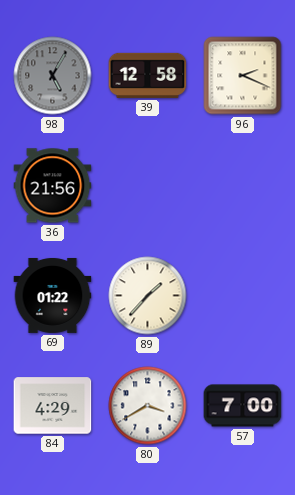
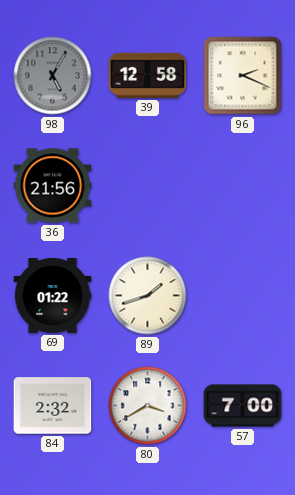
89: 1:37 -> 1:42 (148, 296)
84: 4:29 -> 2:32 (53, 406)
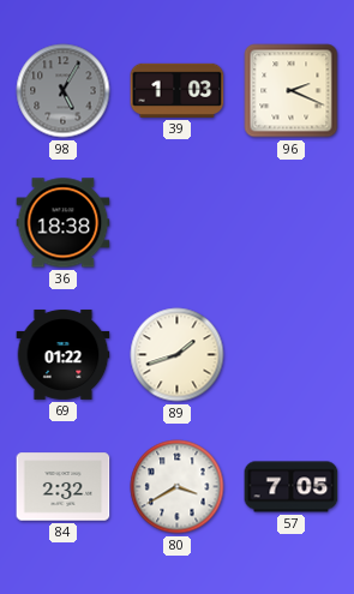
39: 12:58 -> 1:03 (178, 90)
36: 21:56 -> 18:38 (64, 223)
57: 7:00 -> 7:05 (292, 487)
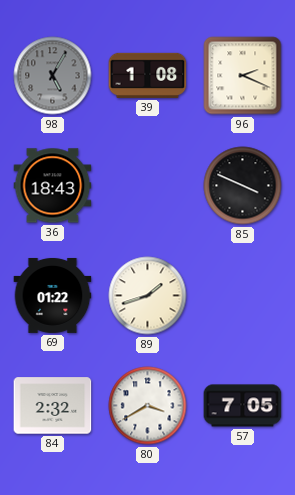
39: 1:03 -> 1:08 (148, 75)
36: 18:38 -> 18:43 (53, 186)
85: none -> 3:49 (243, 186)
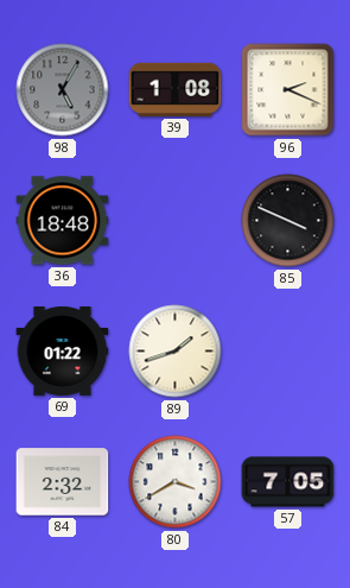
36: 18:43 -> 18:48 (63, 221)
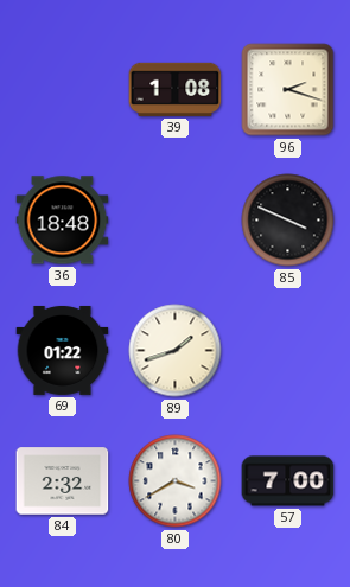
98: 5:05 -> none (63, 90)
96: 2:19 -> 2:18 (288, 90)
57: 7:05 -> 7:00 (288, 481)
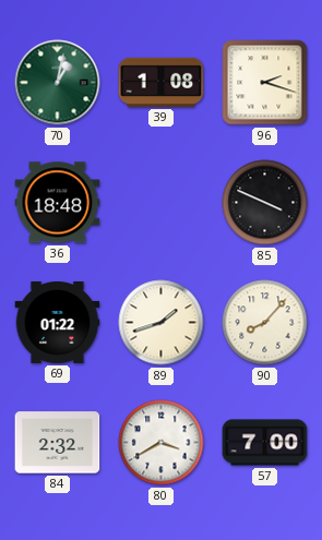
70: none -> 1:02 (58, 83)
90: none -> 8:07 (265, 323)
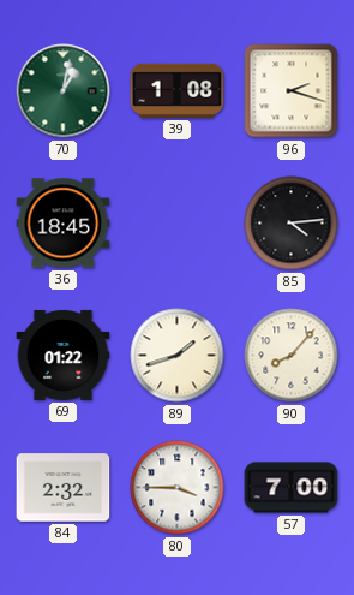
36: 18:48 -> 18:45 (64, 224)
85: 3:49 -> 4:14 (292, 224)
80: 3:40 -> 3:45 (178, 488)
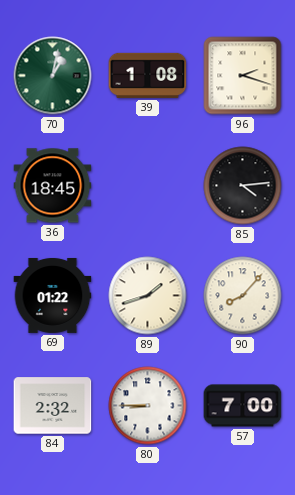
80: 3:45 -> 8:45 (148, 406)
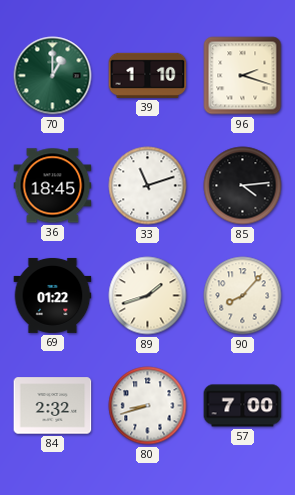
70: 1:02 -> 1:00 (53, 76)
39: 1:08 -> 1:10 (148, 75)
33: none -> 11:12 (148, 186)
80: 8:45 -> 8:42 (148, 406)
